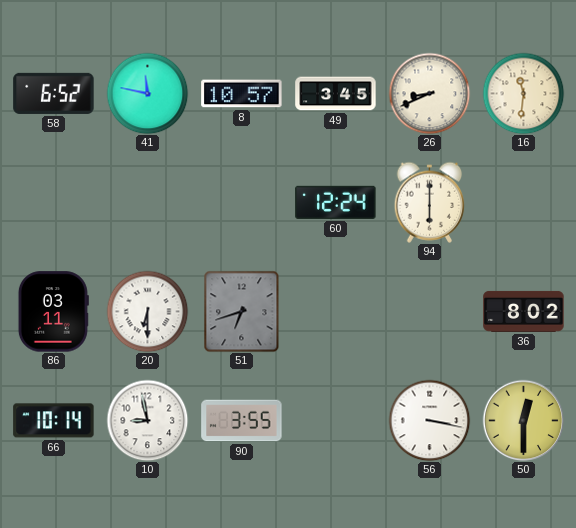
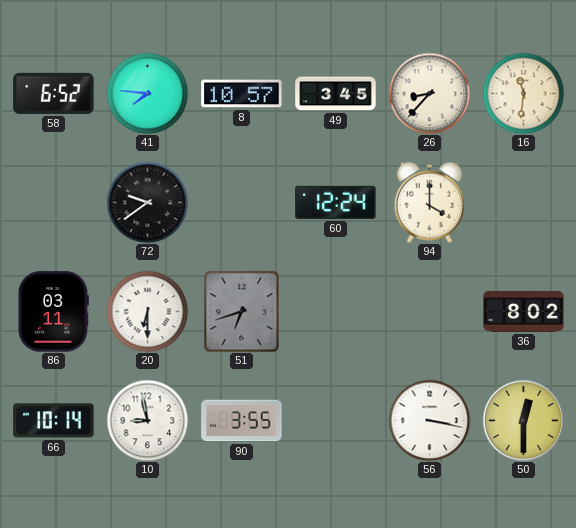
41: 11:47 -> 7:46 (147, 93)
26: 8:41 -> 8:37 (429, 93)
72: none -> 9:39 (147, 202)
94: 6:00 -> 4:00 (430, 202)
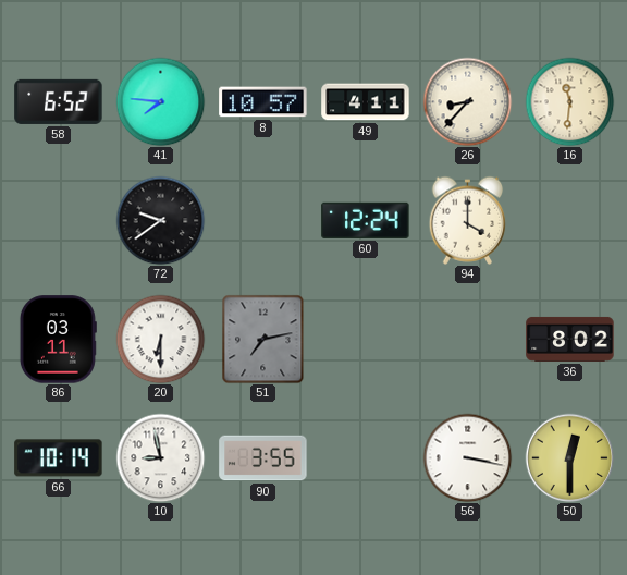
49: 3:45 -> 4:11 (366, 102)
51: 6:42 -> 7:13 (263, 339)
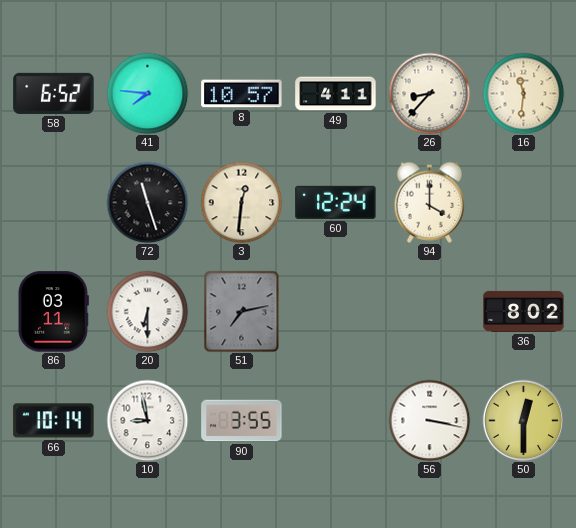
72: 9:39 -> 11:27 (147, 202)
3: none -> 12:31 (241, 202)
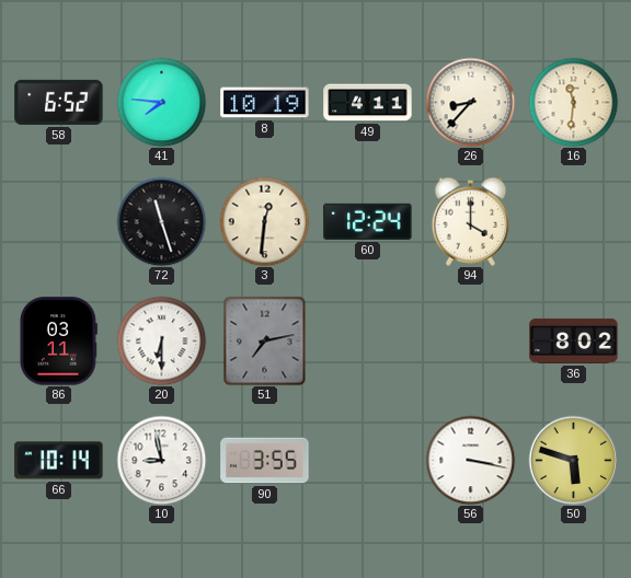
8: 10:57 -> 10:19 (265, 103)
50: 12:30 -> 5:48 (573, 460)
